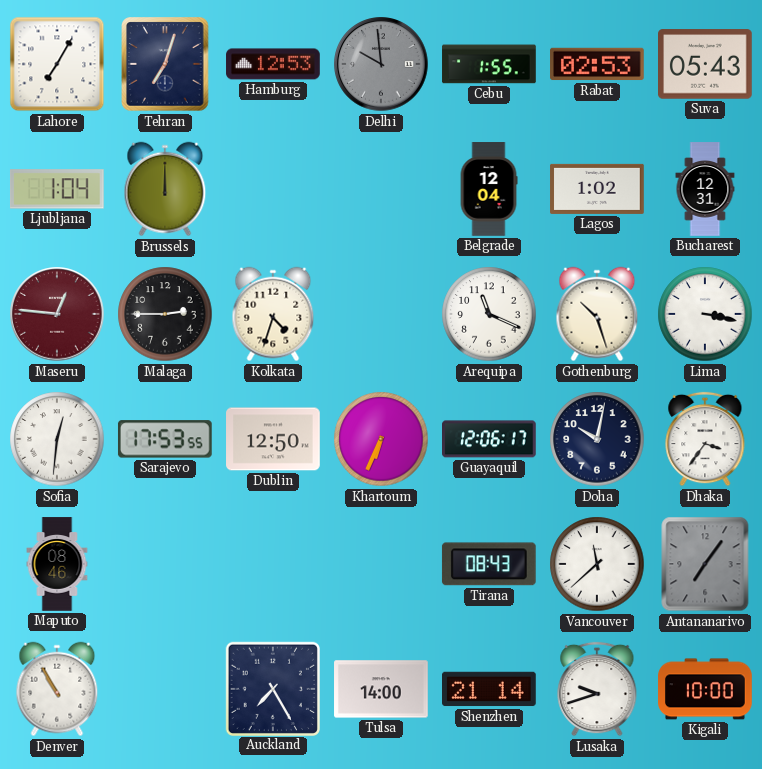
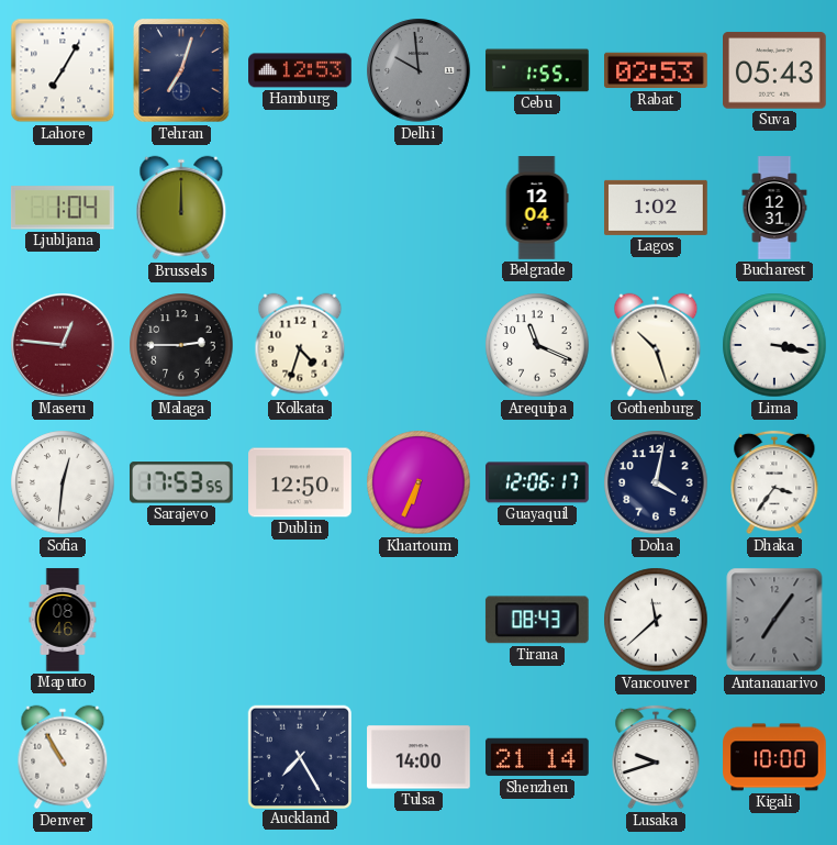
Doha: 10:02 -> 4:02 (656, 482)
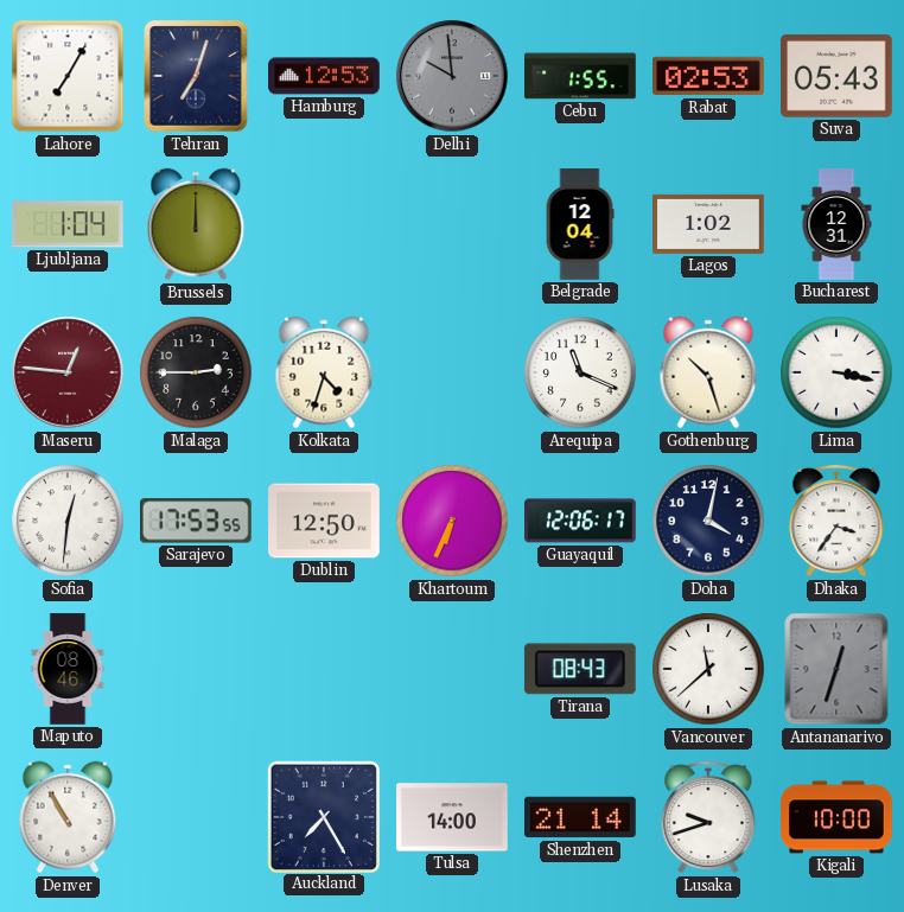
Antananarivo: 7:06 -> 12:33 (836, 669)
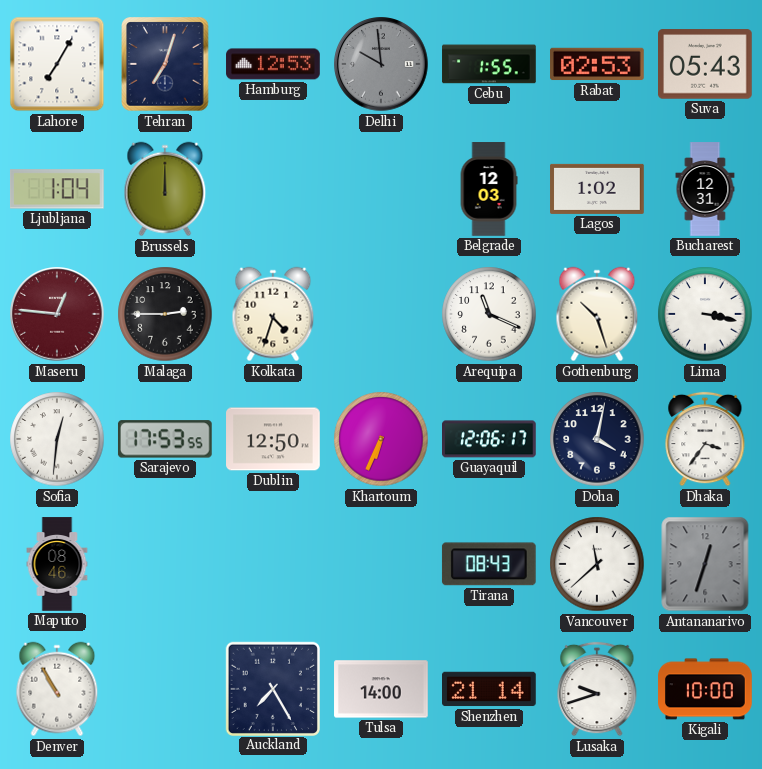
Belgrade: 12:04 -> 12:03 (489, 189)
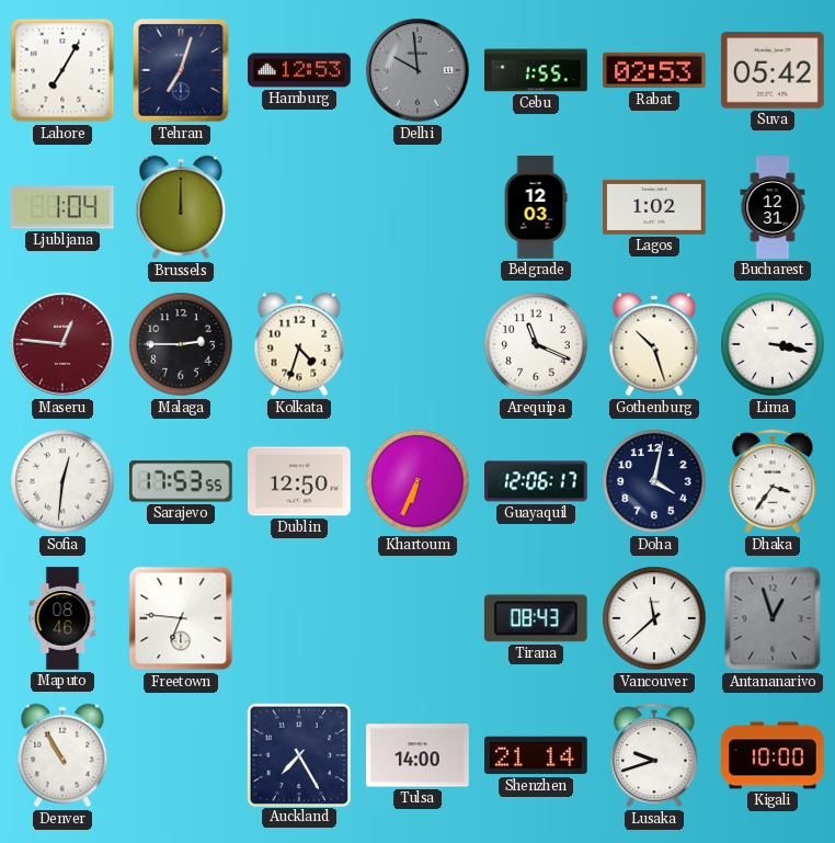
Suva: 05:43 -> 05:42 (774, 70)
Freetown: none -> 6:46 (181, 618)
Antananarivo: 12:33 -> 12:57 (773, 618)
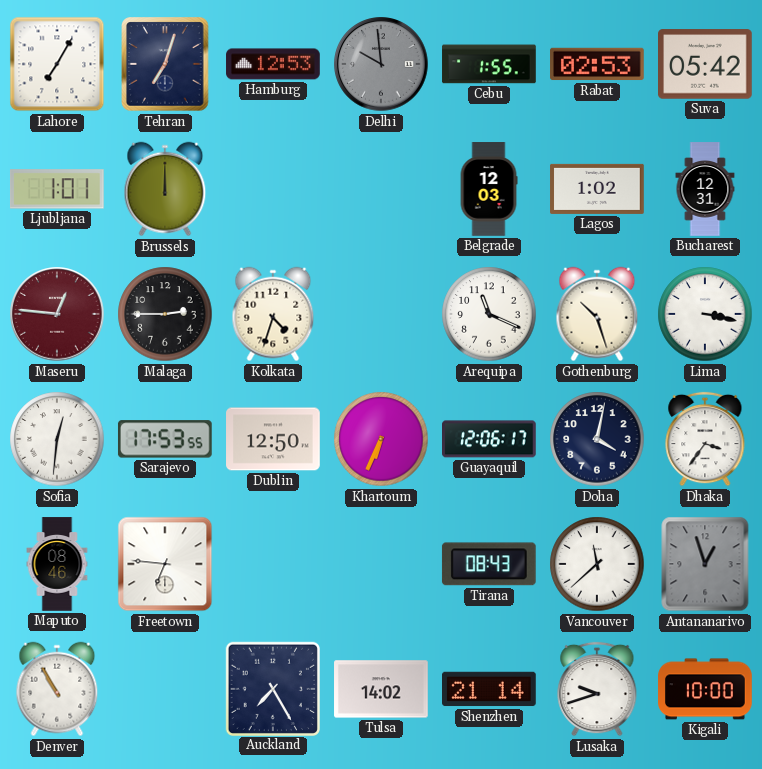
Ljubljana: 1:04 -> 1:01 (57, 189)
Tulsa: 14:00 -> 14:02 (381, 689)
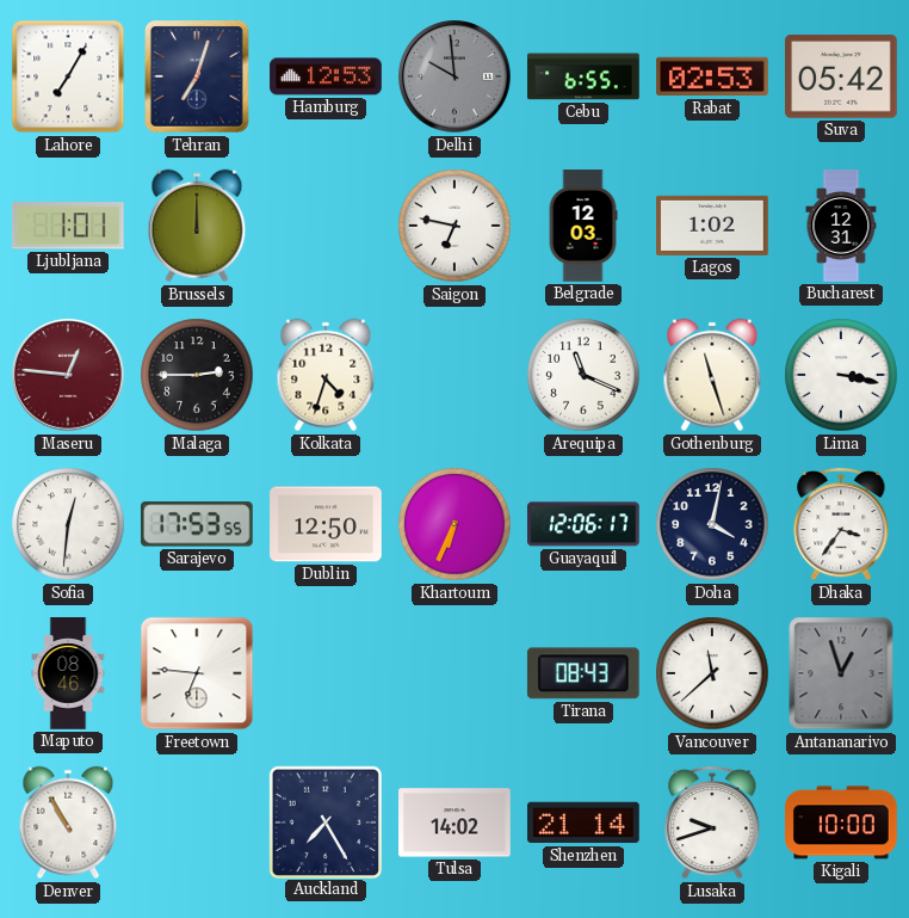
Cebu: 1:55 -> 6:55 (583, 76)
Saigon: none -> 6:47 (455, 226)
Gothenburg: 10:27 -> 11:27 (712, 375)
